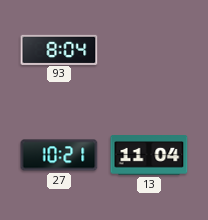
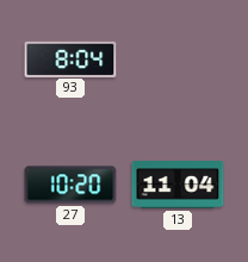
27: 10:21 -> 10:20 (70, 185)
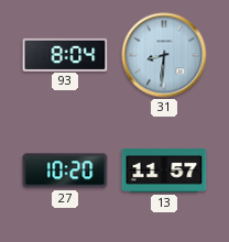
31: none -> 8:31 (164, 55)
13: 11:04 -> 11:57 (164, 170)
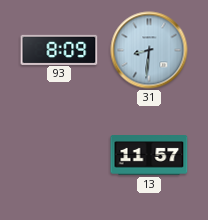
93: 8:04 -> 8:09 (59, 49)
27: 10:20 -> none (65, 170)
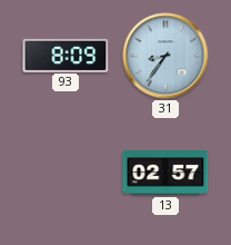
31: 8:31 -> 8:36 (165, 56)
13: 11:57 -> 02:57 (165, 173)
